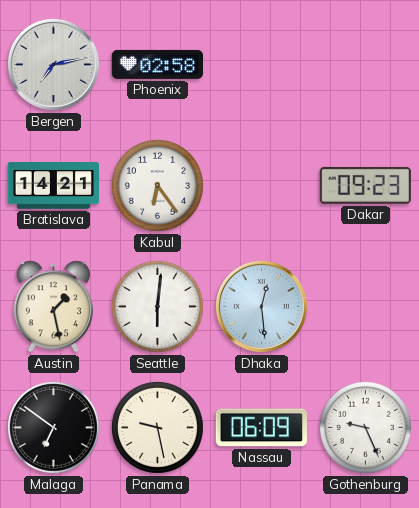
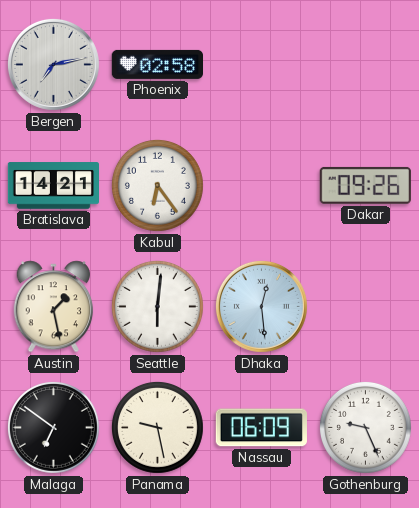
Dakar: 09:23 -> 09:26 (365, 185)
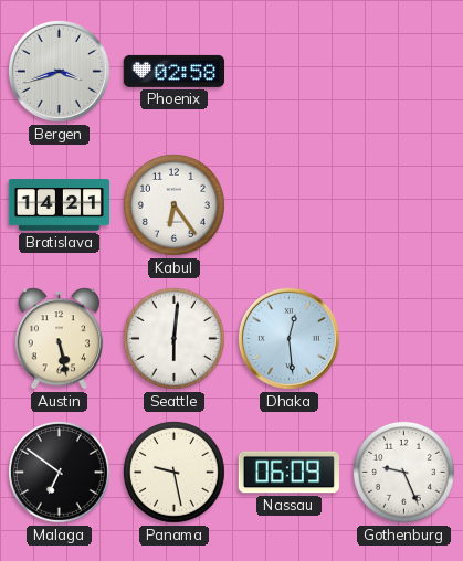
Bergen: 7:13 -> 3:42 (59, 71)
Dakar: 09:26 -> none (365, 185)
Austin: 1:28 -> 5:28 (60, 339)
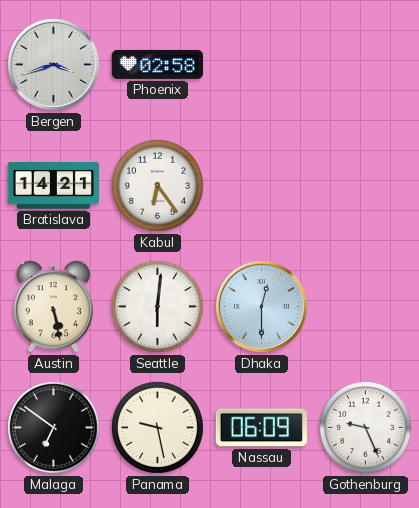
Dhaka: 12:29 -> 12:30 (261, 306)
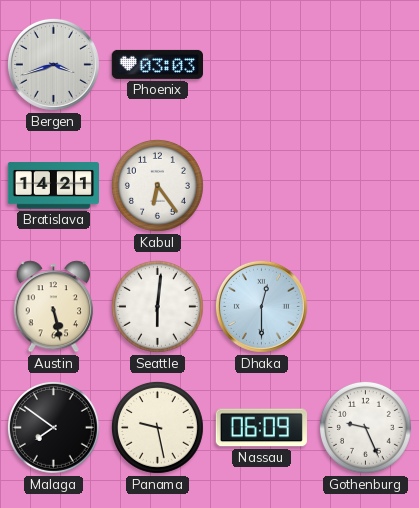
Phoenix: 02:58 -> 03:03 (157, 64)
Malaga: 6:51 -> 7:51 (53, 427)
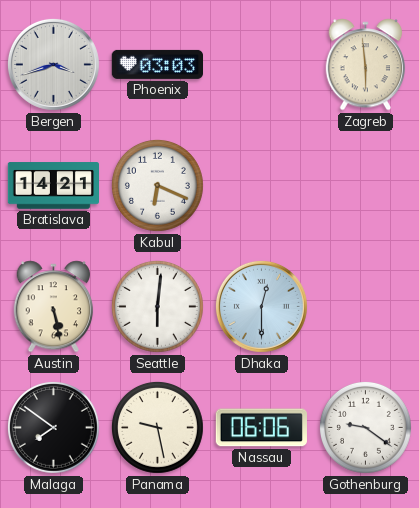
Zagreb: none -> 5:59 (366, 65)
Kabul: 6:24 -> 6:19 (157, 185)
Nassau: 06:09 -> 06:06 (261, 428)
Gothenburg: 9:26 -> 9:21 (365, 427)
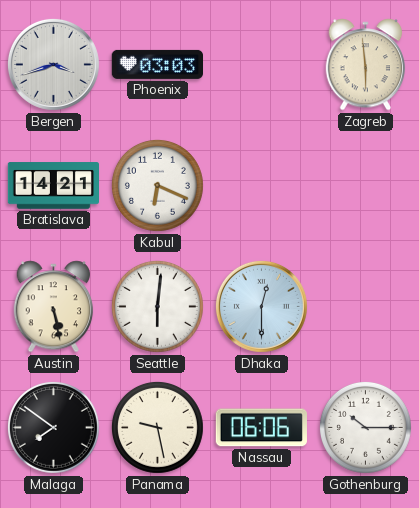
Gothenburg: 9:21 -> 10:15 (365, 427)
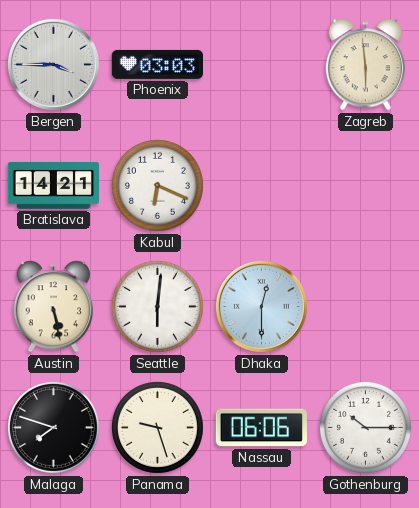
Bergen: 3:42 -> 3:45 (53, 64)
Malaga: 7:51 -> 7:48 (53, 427)
Panama: 9:28 -> 9:27 (157, 427)
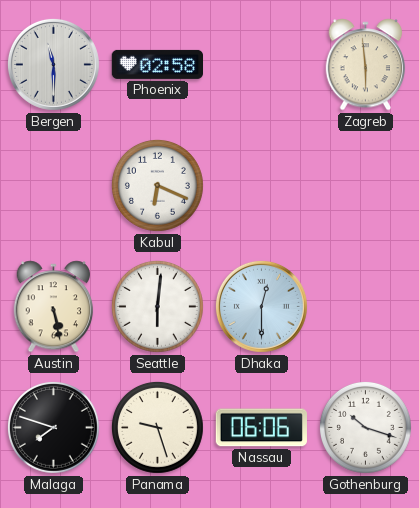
Bergen: 3:45 -> 11:30 (53, 64)
Phoenix: 03:03 -> 02:58 (157, 64)
Bratislava: 14:21 -> none (53, 186)
Gothenburg: 10:15 -> 10:18 (365, 427)
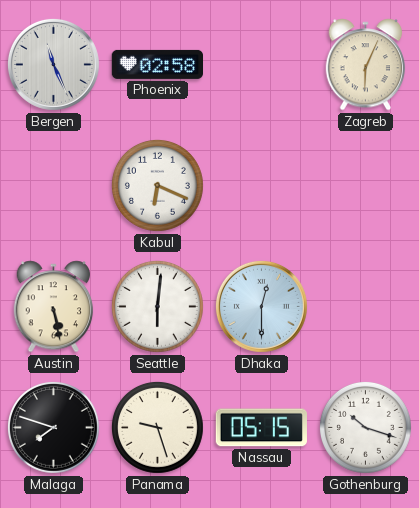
Bergen: 11:30 -> 11:26 (53, 64)
Zagreb: 5:59 -> 6:04 (366, 65)
Nassau: 06:06 -> 05:15 (261, 428)
